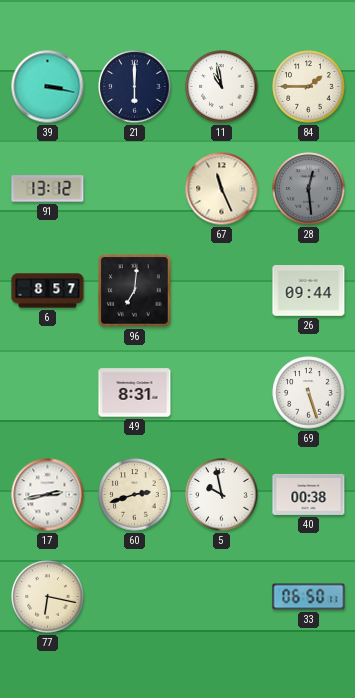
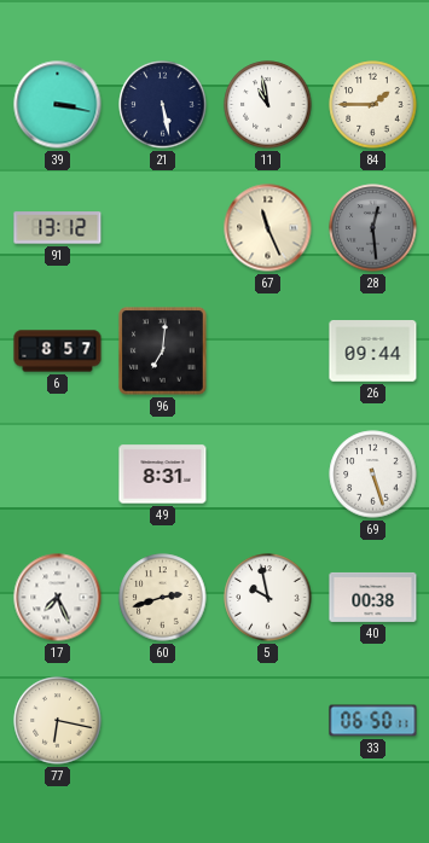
21: 6:00 -> 5:28 (163, 105)
17: 2:43 -> 7:26 (58, 598)
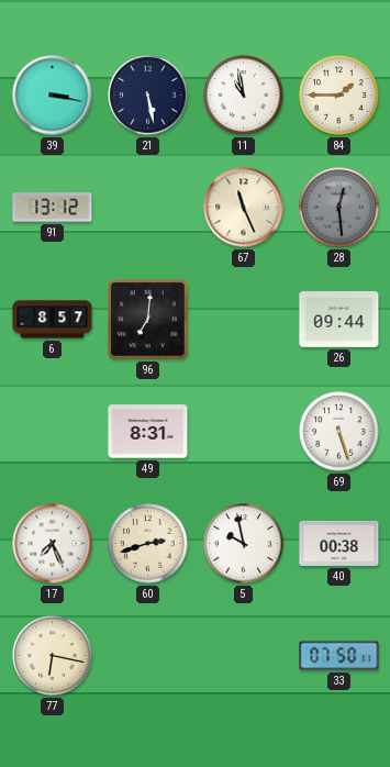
33: 06:50 -> 07:50 (339, 656)
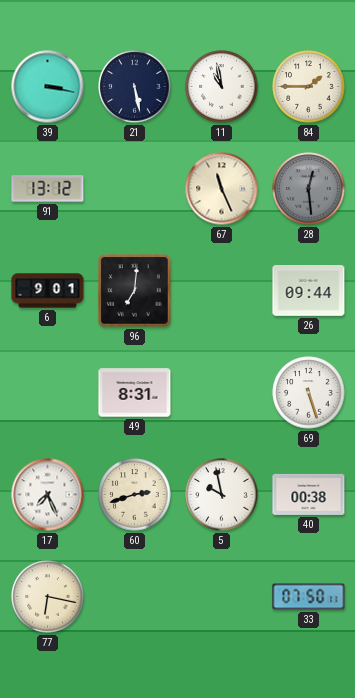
6: 8:57 -> 9:01 (48, 291)
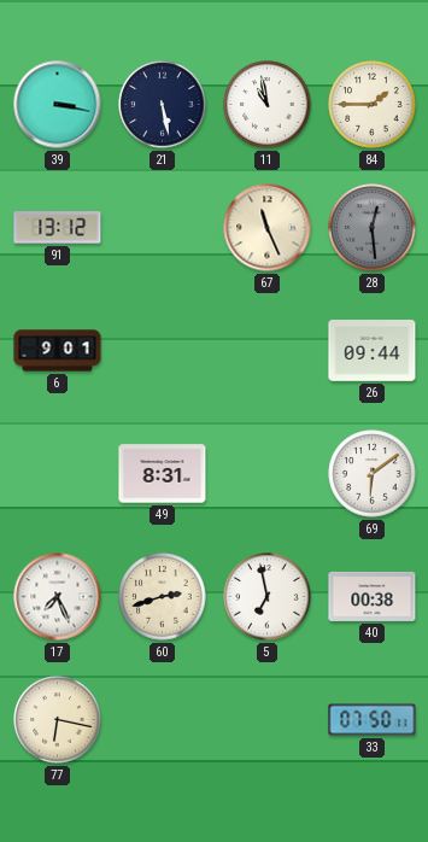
96: 7:01 -> none (135, 291)
69: 5:27 -> 6:09 (373, 474)
5: 9:58 -> 6:58 (268, 597)
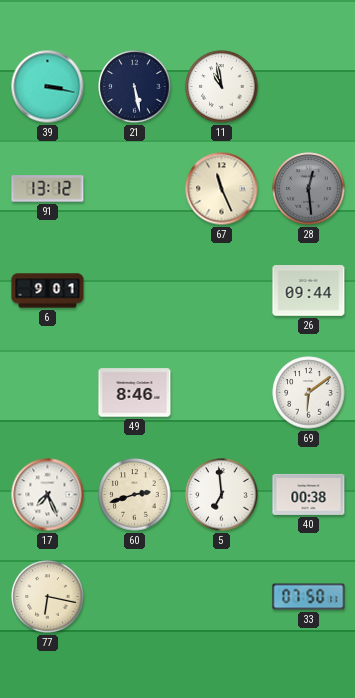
84: 1:45 -> none (373, 105)
49: 8:31 -> 8:46 (135, 393)
5: 6:58 -> 6:59 (222, 495)
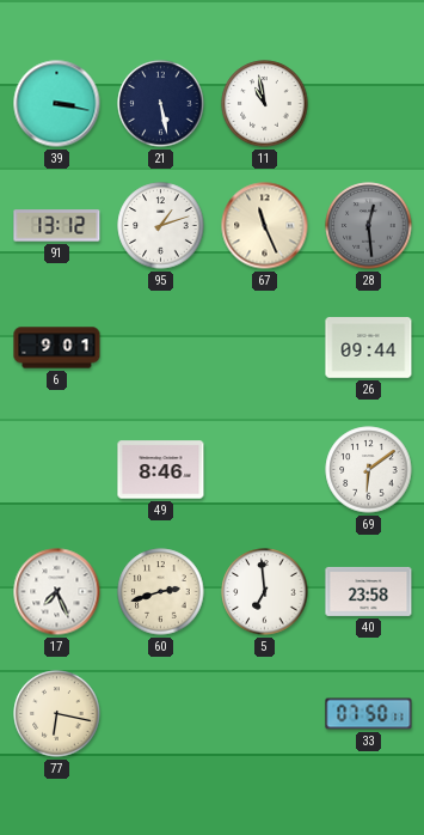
95: none -> 1:12 (161, 226)
40: 00:38 -> 23:58 (369, 591)
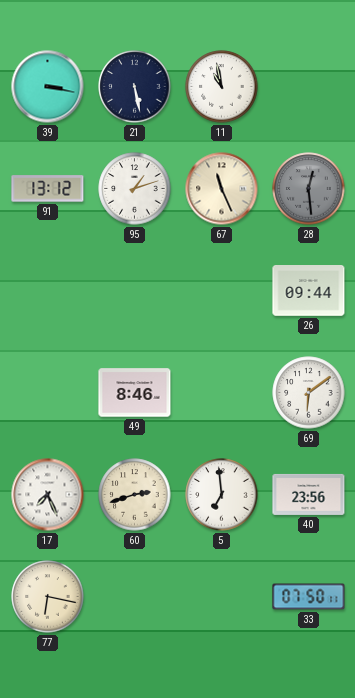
6: 9:01 -> none (57, 348)
40: 23:58 -> 23:56 (309, 494)
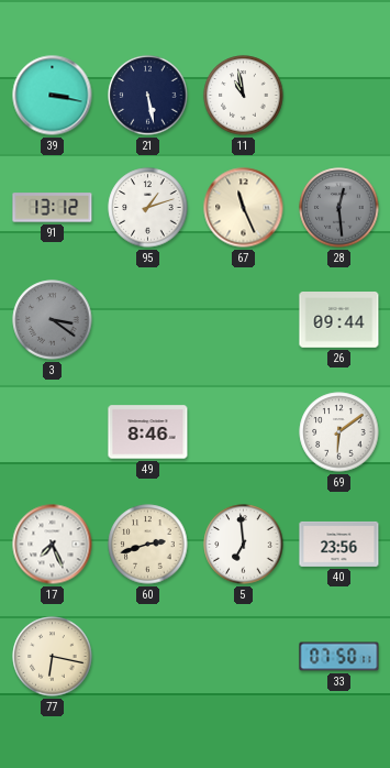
3: none -> 3:21 (53, 320)
